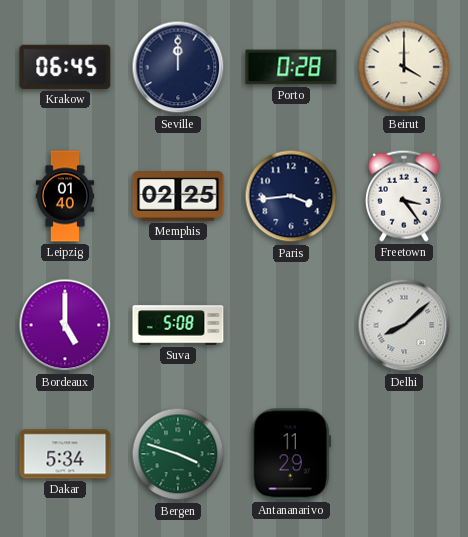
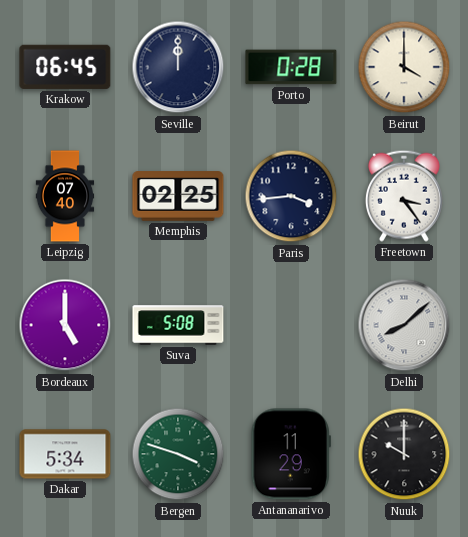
Leipzig: 01:40 -> 07:40 (65, 196)
Nuuk: none -> 10:00 (404, 454)
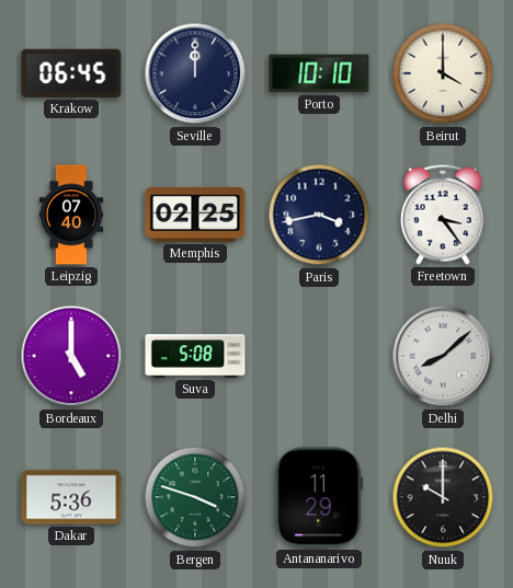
Porto: 0:28 -> 10:10 (319, 73)
Paris: 3:44 -> 3:43 (319, 215)
Dakar: 5:34 -> 5:36 (71, 497)
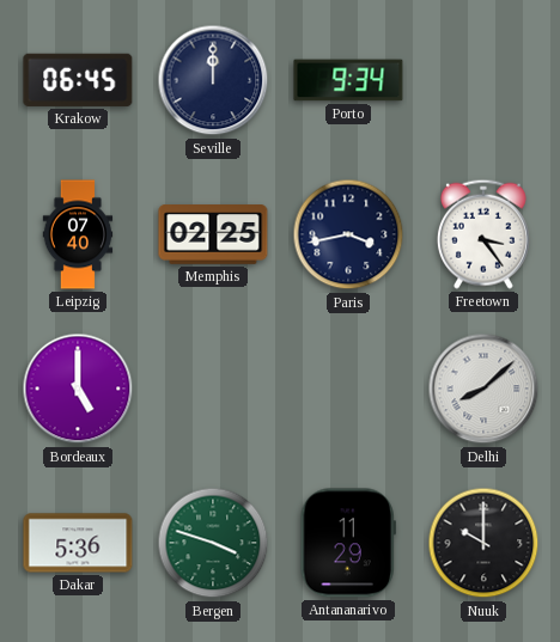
Porto: 10:10 -> 9:34 (348, 80)
Beirut: 4:00 -> none (443, 73)
Suva: 5:08 -> none (195, 356)
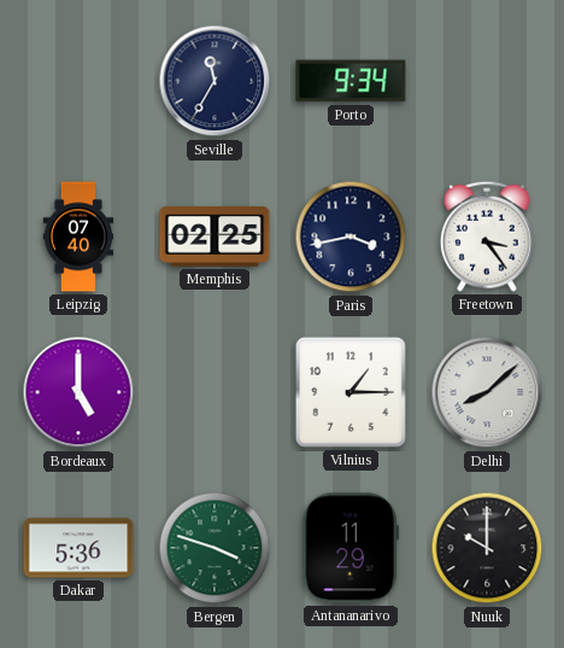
Krakow: 06:45 -> none (78, 80)
Seville: 12:00 -> 11:35 (215, 81)
Vilnius: none -> 1:15 (351, 392)
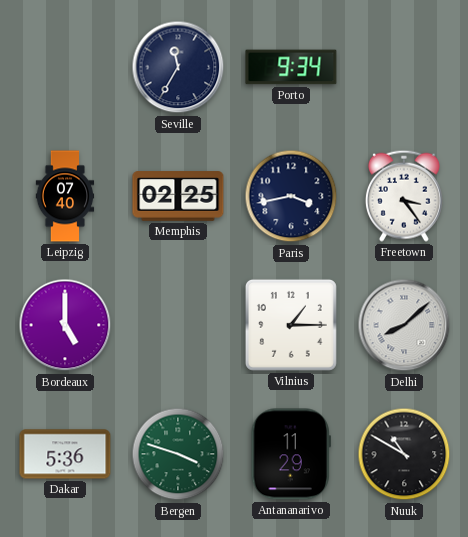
Nuuk: 10:00 -> 10:50 (404, 454)
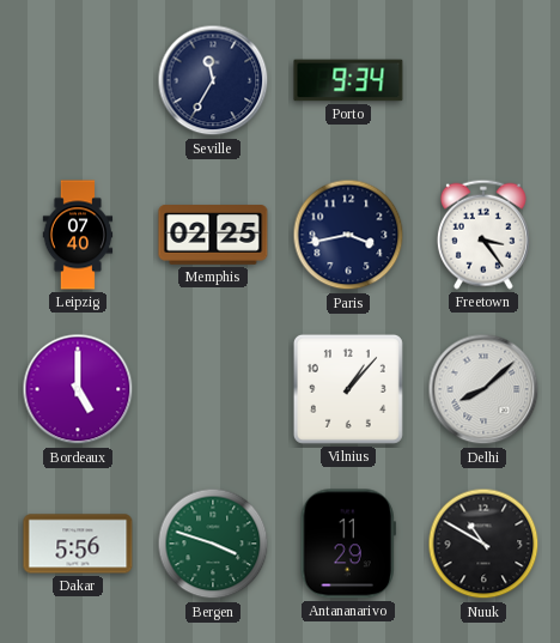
Vilnius: 1:15 -> 1:07 (348, 389)
Dakar: 5:36 -> 5:56 (78, 544)
